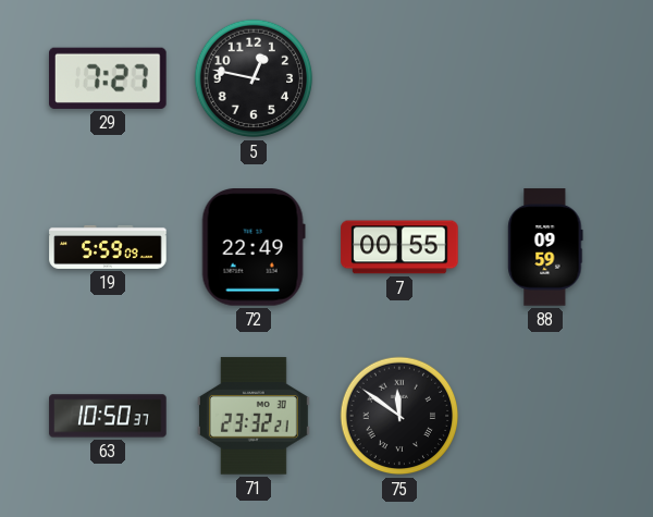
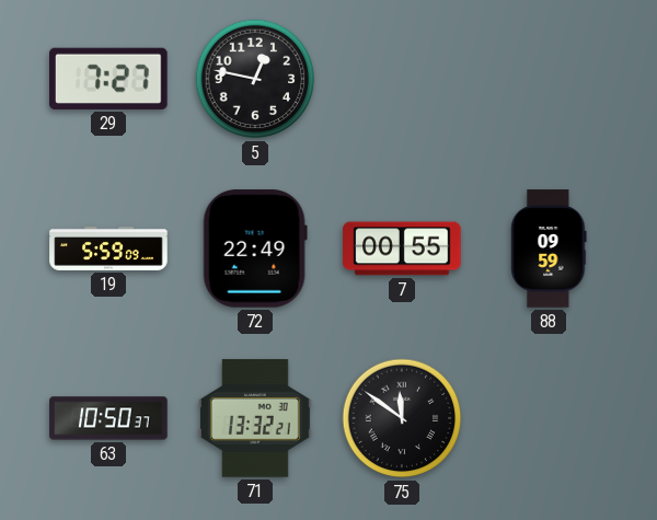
71: 23:32 -> 13:32 (255, 418)
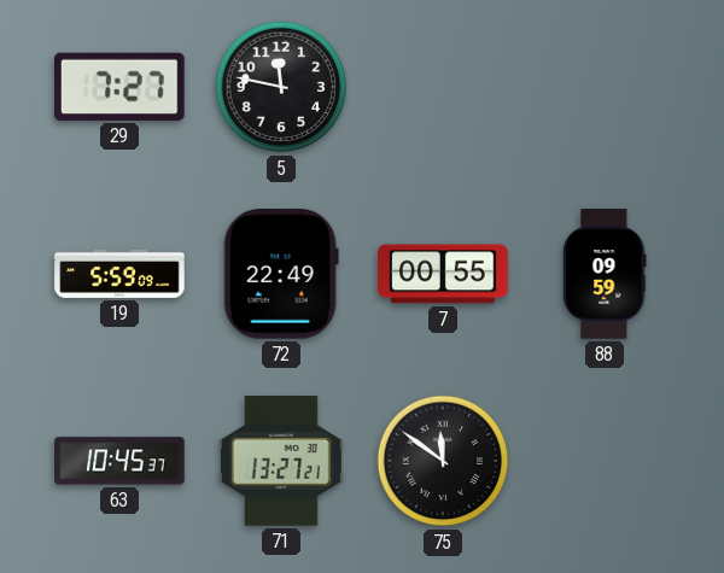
5: 12:47 -> 11:47 (281, 87)
63: 10:50 -> 10:45 (119, 461)
71: 13:32 -> 13:27 (281, 461)
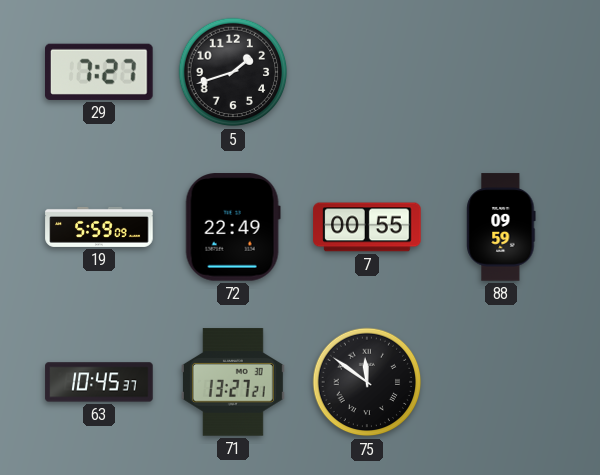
5: 11:47 -> 1:42 (233, 72)
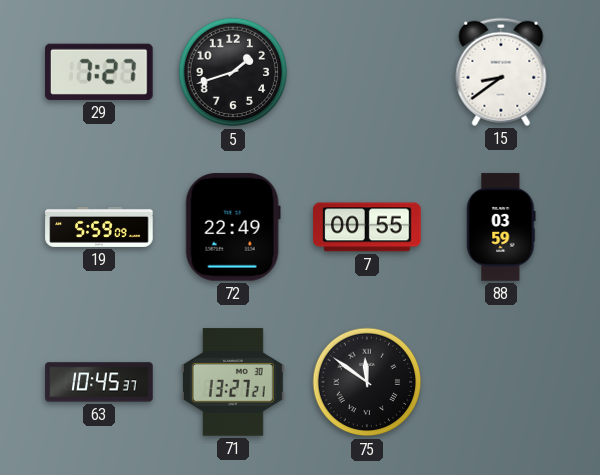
15: none -> 8:39 (501, 72)
88: 09:59 -> 03:59 (501, 227)
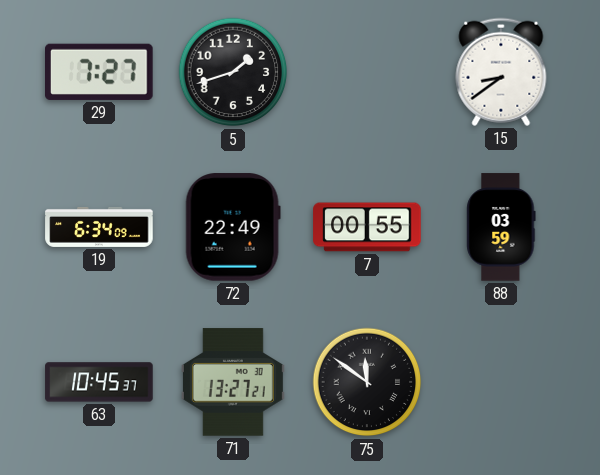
19: 5:59 -> 6:34 (99, 227)
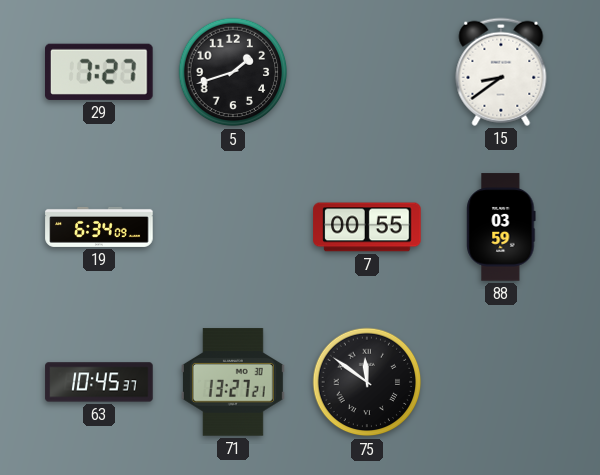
72: 22:49 -> none (233, 227)
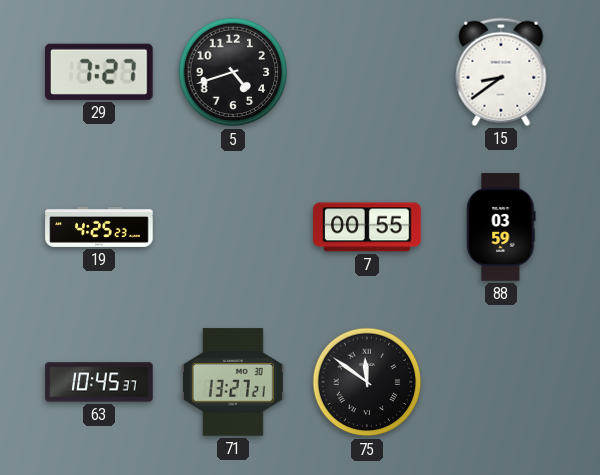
5: 1:42 -> 4:42 (233, 72)
19: 6:34 -> 4:25 (99, 227)
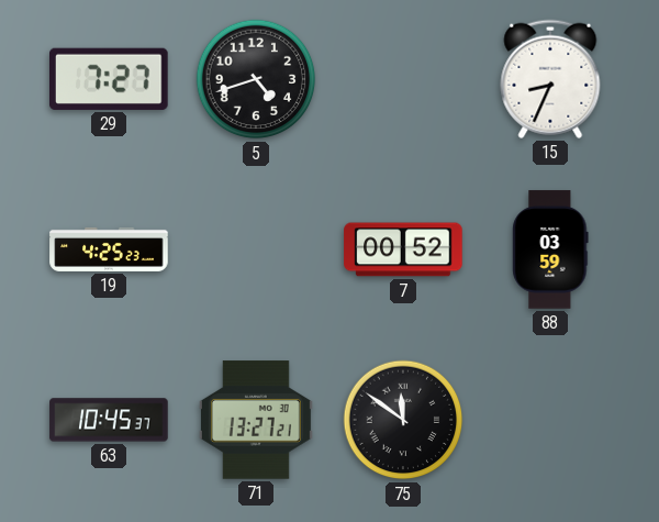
15: 8:39 -> 8:34 (550, 79)
7: 00:55 -> 00:52 (403, 249)
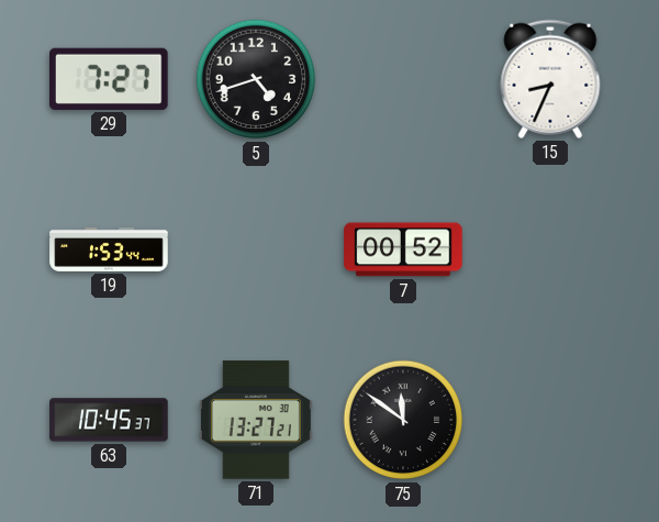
19: 4:25 -> 1:53 (109, 249)
88: 03:59 -> none (550, 249)
